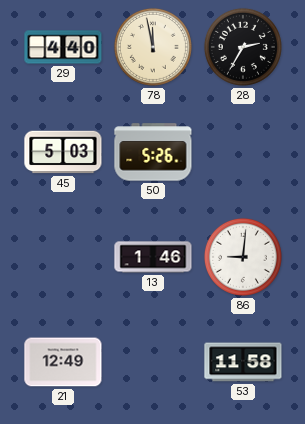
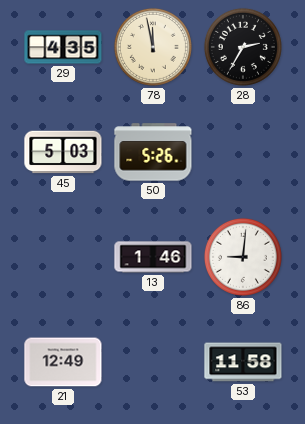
29: 4:40 -> 4:35 (63, 47)
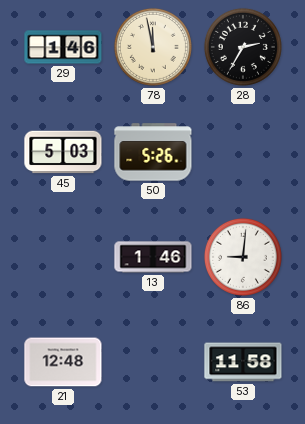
29: 4:35 -> 1:46 (63, 47)
21: 12:49 -> 12:48 (63, 362)
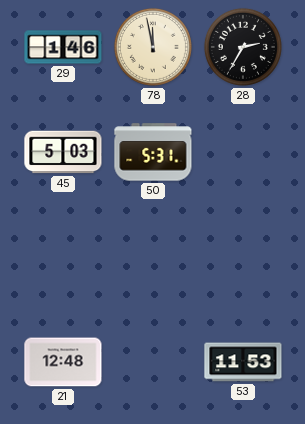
50: 5:26 -> 5:31 (153, 152)
13: 1:46 -> none (153, 257)
86: 9:01 -> none (243, 257)
53: 11:58 -> 11:53 (243, 362)
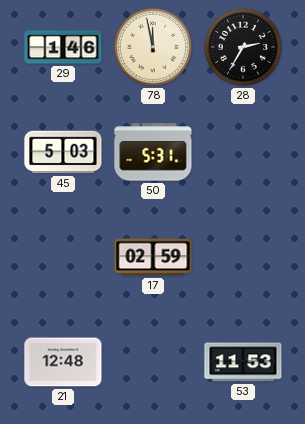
17: none -> 02:59 (153, 257)
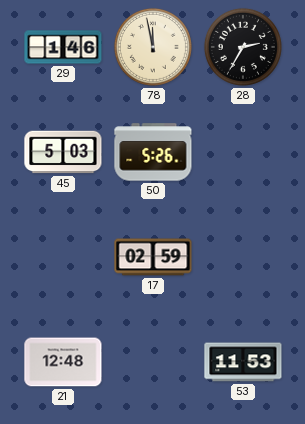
50: 5:31 -> 5:26 (153, 152)
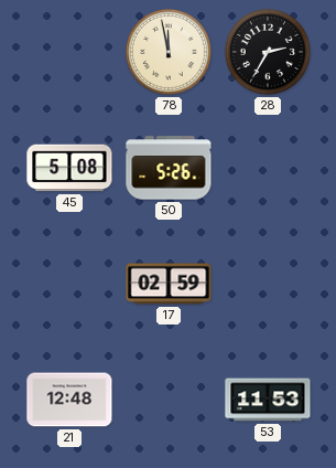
29: 1:46 -> none (63, 47)
45: 5:03 -> 5:08 (69, 168)
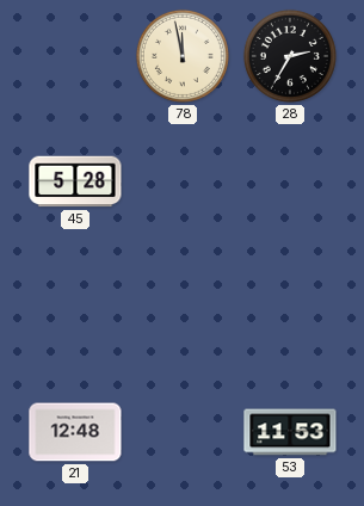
45: 5:08 -> 5:28 (75, 181)
50: 5:26 -> none (169, 168)
17: 02:59 -> none (169, 284)
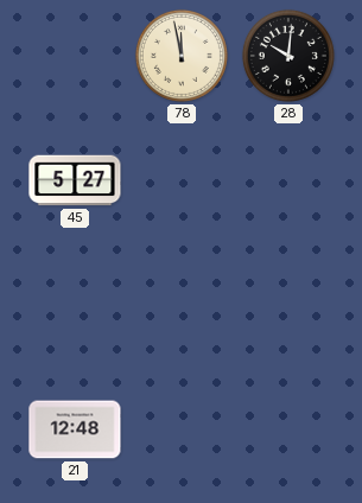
28: 2:35 -> 10:01 (288, 56)
45: 5:28 -> 5:27 (75, 180)
53: 11:53 -> none (290, 432)
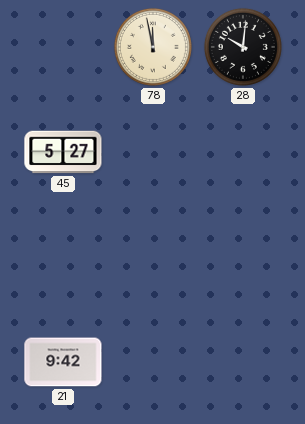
21: 12:48 -> 9:42 (63, 362)
